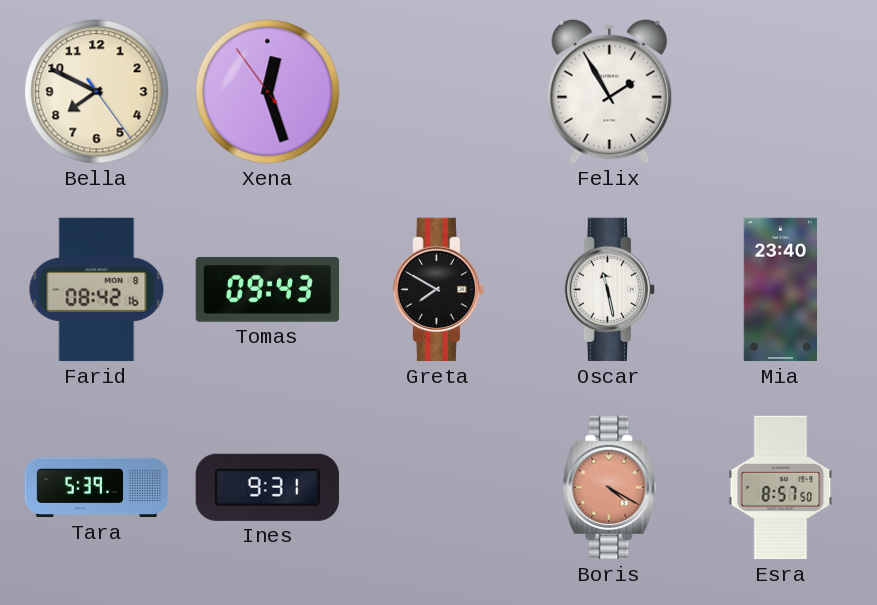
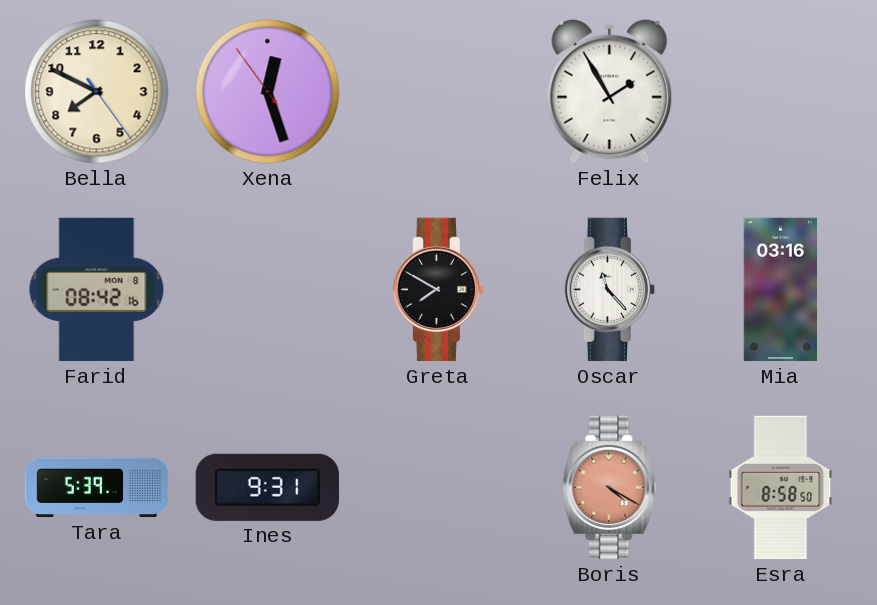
Tomas: 09:43 -> none (268, 290)
Oscar: 11:28 -> 11:23 (609, 290)
Mia: 23:40 -> 03:16 (780, 290)
Esra: 8:57 -> 8:58 (781, 488)
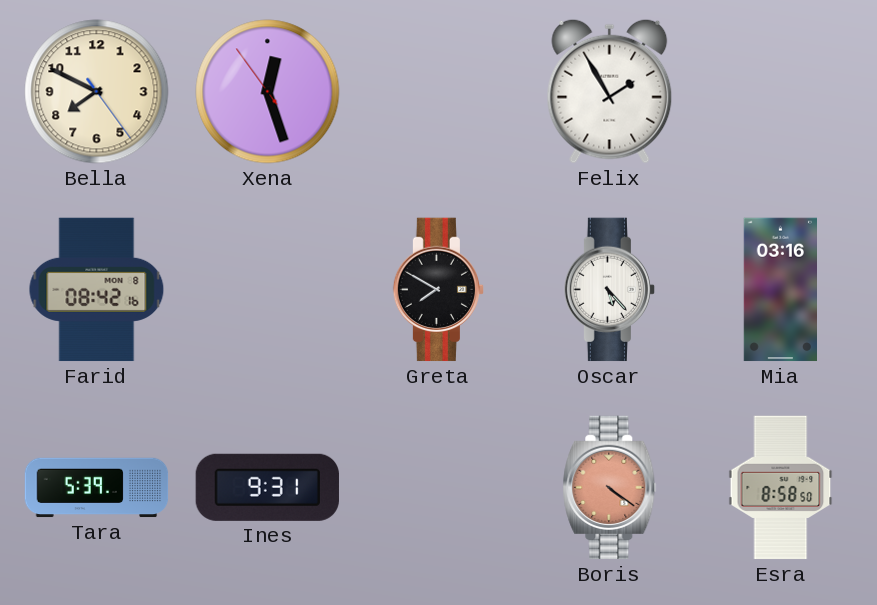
Oscar: 11:23 -> 5:23 (609, 290)
Boris: 4:20 -> 4:21 (610, 488)
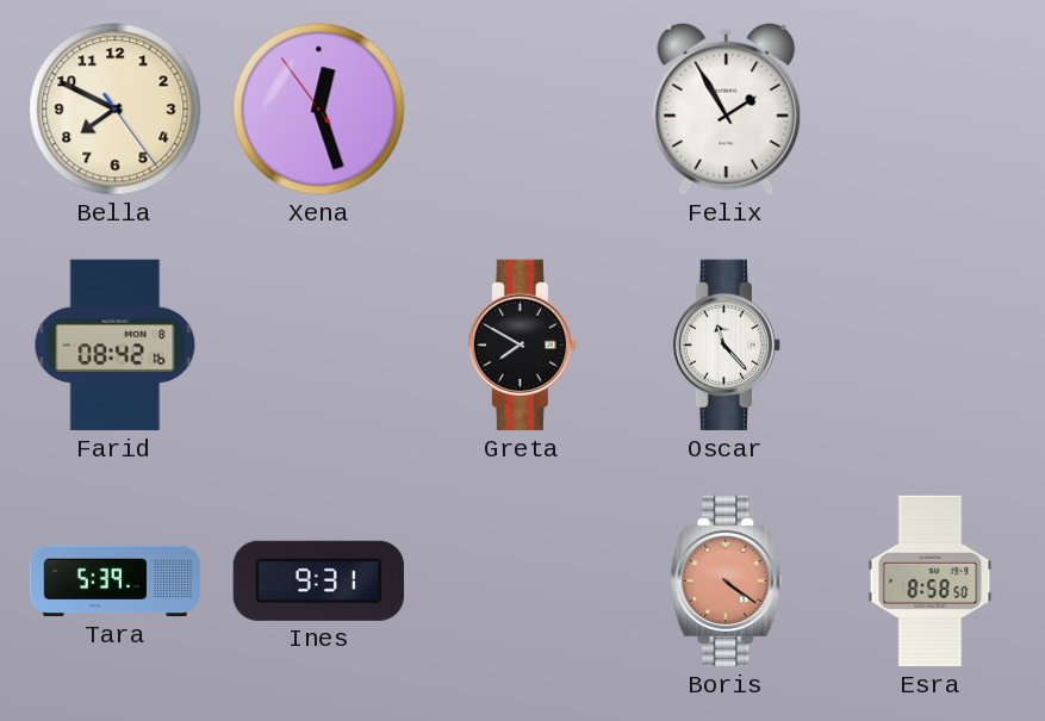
Oscar: 5:23 -> 11:23 (726, 346)
Mia: 03:16 -> none (780, 290)
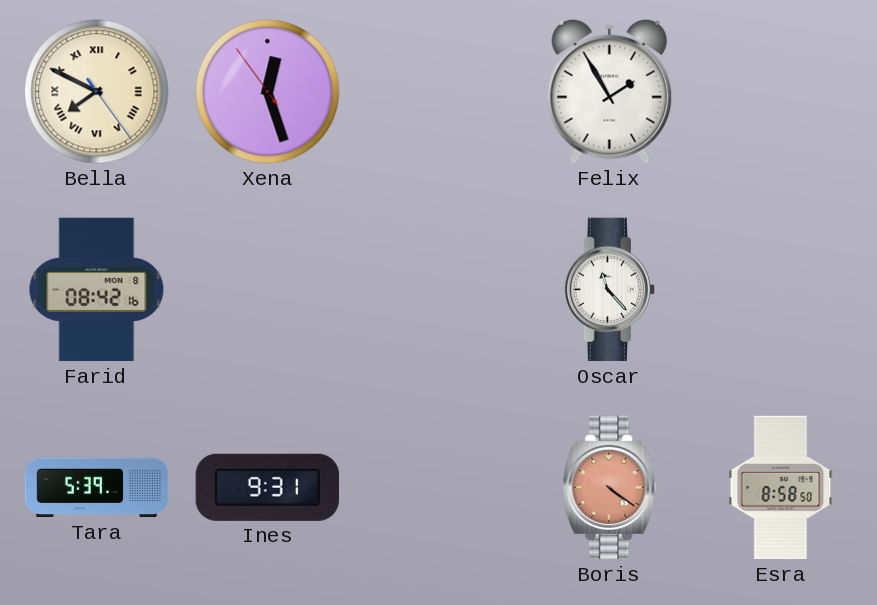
Bella numerals: Arabic -> Roman (97, 92)
Greta: 7:50 -> none (522, 346)
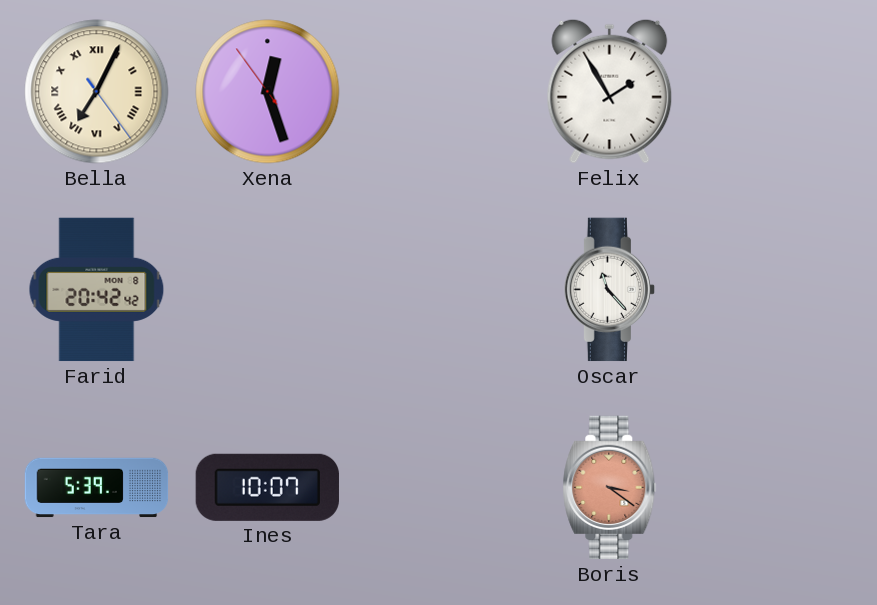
Bella: 7:49 -> 7:04 (97, 92)
Farid: 08:42 -> 20:42 (97, 290)
Ines: 9:31 -> 10:07 (267, 487)
Boris: 4:21 -> 3:21 (610, 488)
Esra: 8:58 -> none (781, 488)
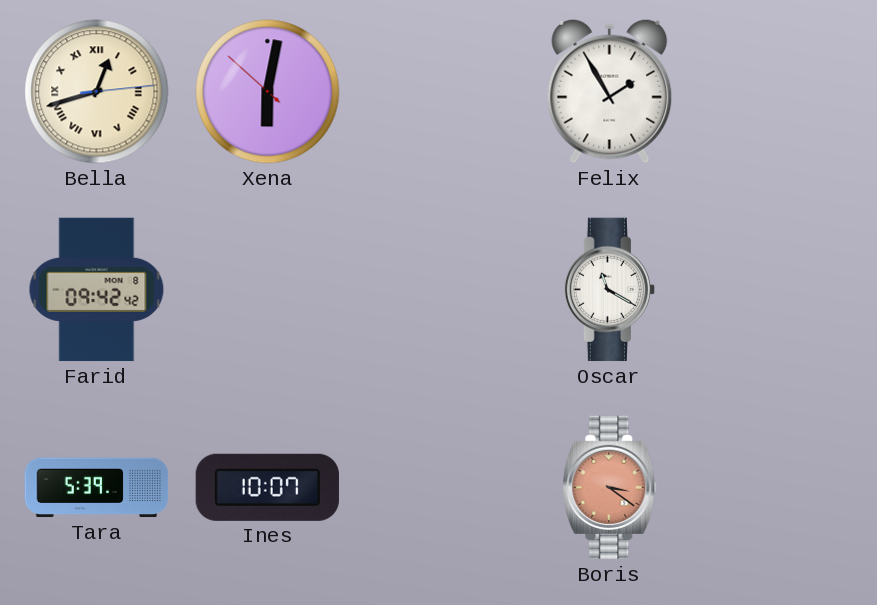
Bella: 7:04 -> 12:42 (97, 92)
Xena: 12:26 -> 6:01 (268, 92)
Farid: 20:42 -> 09:42 (97, 290)
Oscar: 11:23 -> 11:20 (609, 290)
